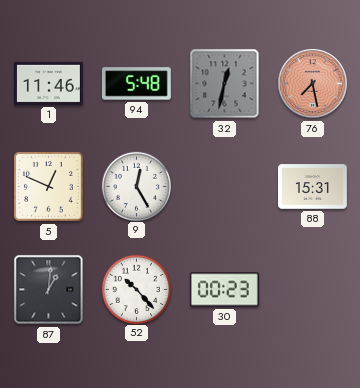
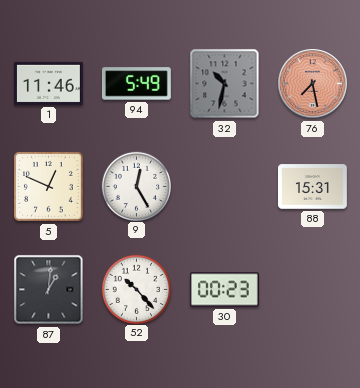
94: 5:48 -> 5:49 (136, 84)
32: 12:32 -> 10:32 (225, 84)
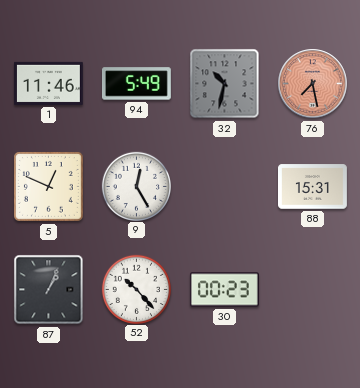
87: 1:01 -> 1:04 (49, 290)
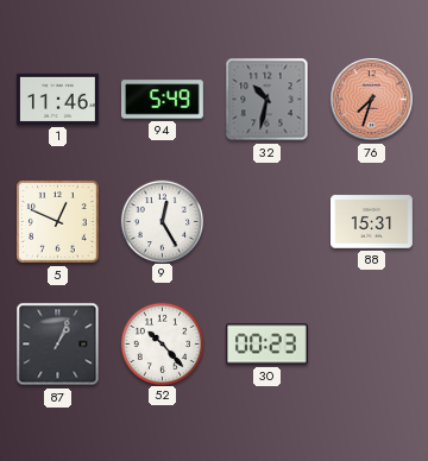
76: 7:28 -> 7:33 (372, 100)
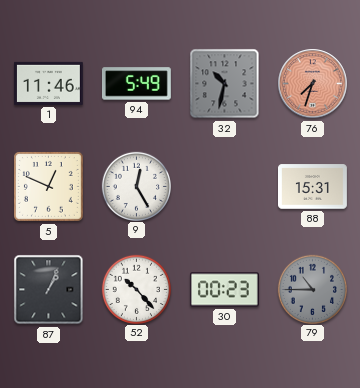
79: none -> 10:45 (312, 289)
